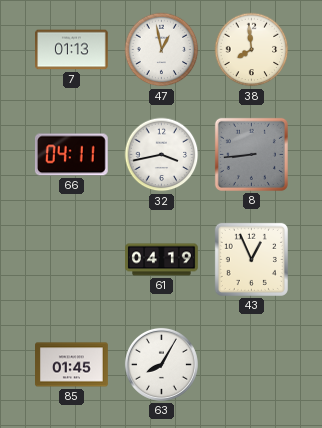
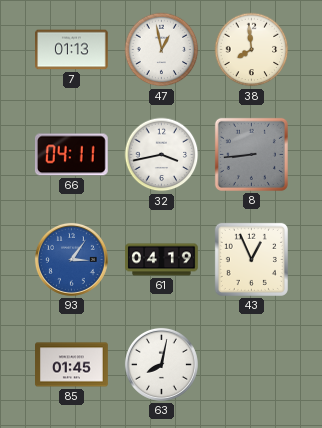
93: none -> 3:06 (71, 259)
63: 8:05 -> 8:02 (161, 364)
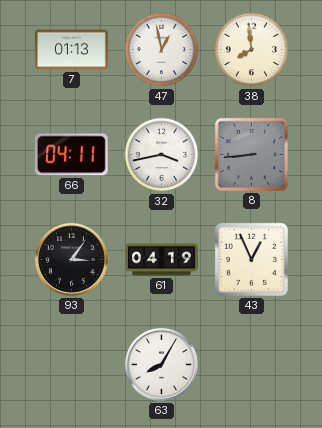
93 dial: blue -> black (71, 259)
85: 01:45 -> none (72, 365)
63: 8:02 -> 8:05 (161, 364)
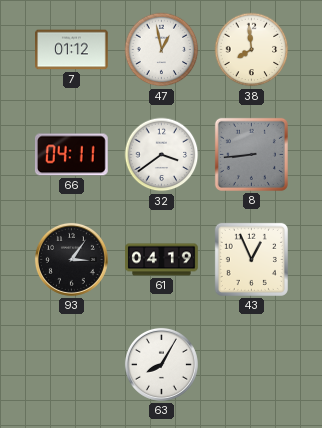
7: 01:13 -> 01:12 (72, 50)
32: 3:43 -> 3:39 (162, 155)
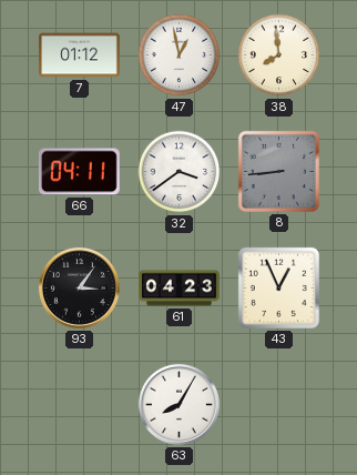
61: 04:19 -> 04:23 (180, 289)
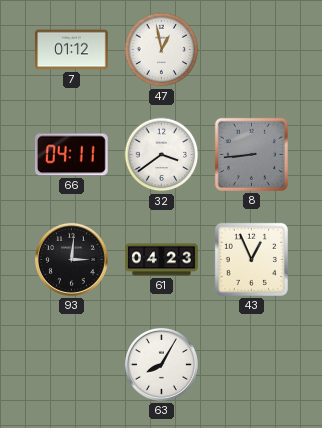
38: 7:59 -> none (279, 55)
93: 3:06 -> 3:01 (71, 259)
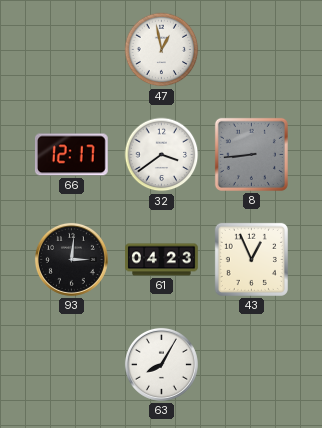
7: 01:12 -> none (72, 50)
66: 04:11 -> 12:17 (71, 155)
